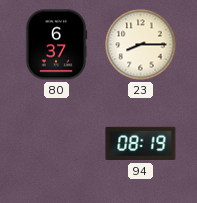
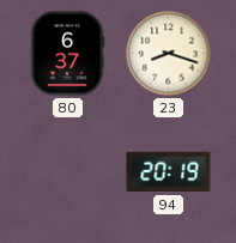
23: 8:15 -> 8:18 (169, 54)
94: 08:19 -> 20:19 (169, 172)
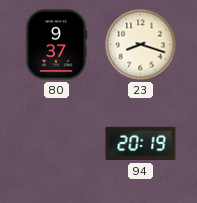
80: 6:37 -> 9:37 (56, 45)
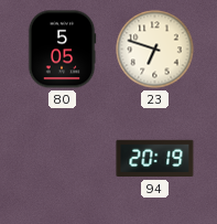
80: 9:37 -> 5:05 (62, 50)
23: 8:18 -> 6:48 (155, 50)
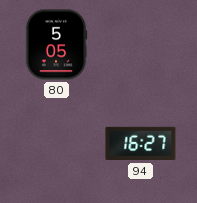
23: 6:48 -> none (155, 50)
94: 20:19 -> 16:27 (141, 144)
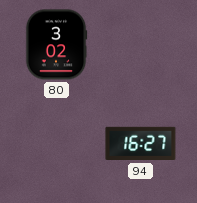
80: 5:05 -> 3:02 (56, 45)
